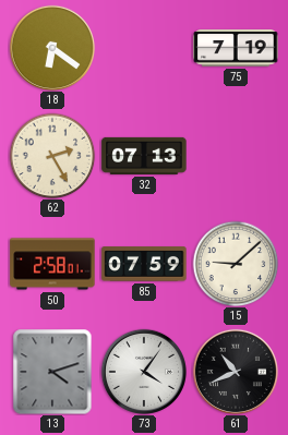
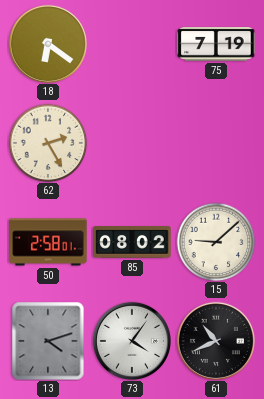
32: 07:13 -> none (144, 156)
85: 07:59 -> 08:02 (132, 242)
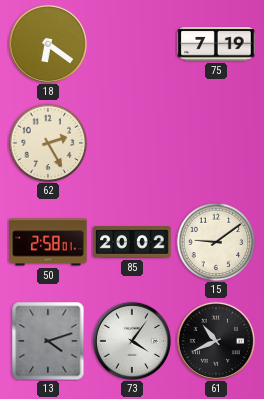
85: 08:02 -> 20:02 (132, 242)
15: 9:08 -> 9:09 (216, 242)
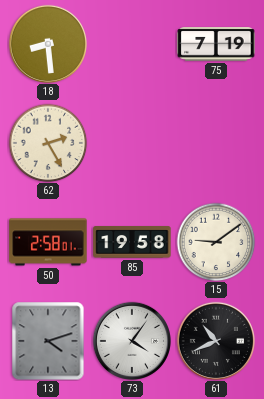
18: 6:21 -> 8:29 (48, 44)
85: 20:02 -> 19:58 (132, 242)
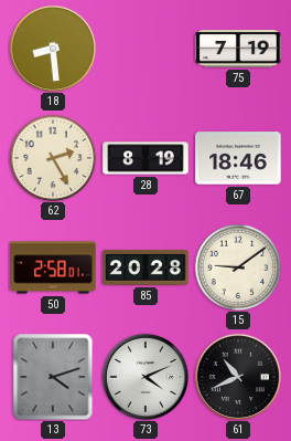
28: none -> 8:19 (145, 158)
67: none -> 18:46 (238, 158)
85: 19:58 -> 20:28 (145, 267)
73: 4:06 -> 4:11 (145, 377)
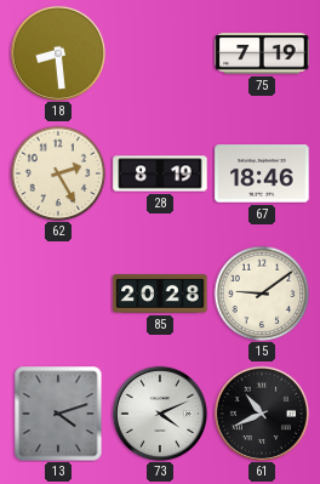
50: 2:58 -> none (53, 267)
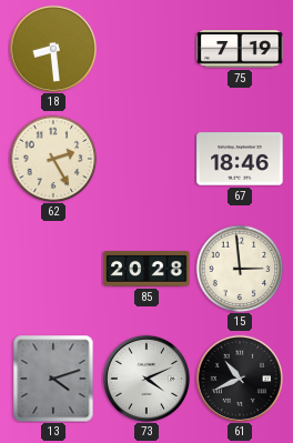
28: 8:19 -> none (160, 173)
15: 9:09 -> 2:59 (240, 269)
